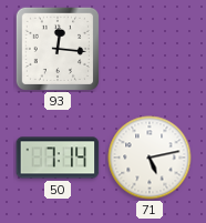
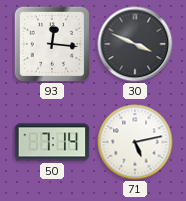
30: none -> 3:49 (135, 44)
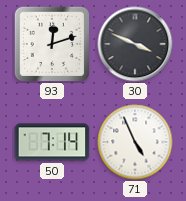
93: 12:16 -> 12:12 (51, 43)
71: 5:13 -> 4:56 (135, 142)
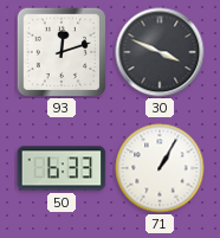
50: 7:14 -> 6:33 (62, 168)
71: 4:56 -> 1:05 (160, 168)
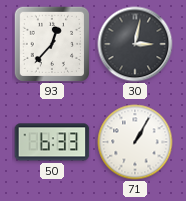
93: 12:12 -> 12:37 (51, 43)
30: 3:49 -> 3:02 (135, 44)
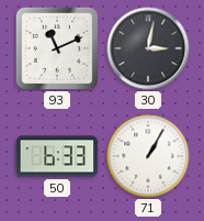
93: 12:37 -> 11:11 (56, 47)
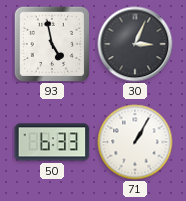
93: 11:11 -> 4:58 (51, 43)
30: 3:02 -> 3:04 (135, 44)
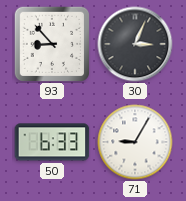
93: 4:58 -> 8:53 (51, 43)
71: 1:05 -> 9:05 (135, 142)
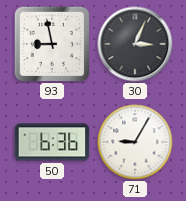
93: 8:53 -> 8:58 (51, 43)
50: 6:33 -> 6:36 (52, 142)
